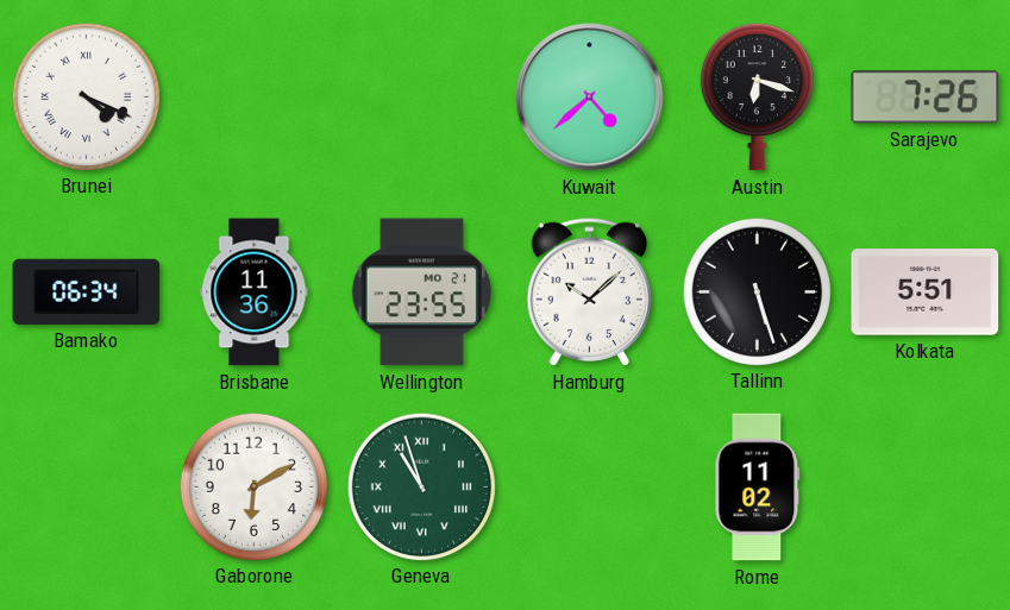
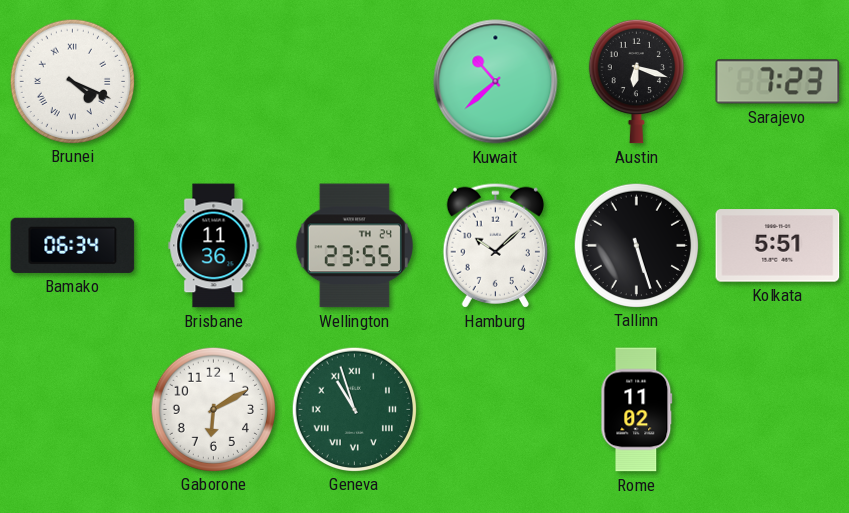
Kuwait: 4:38 -> 10:38 (496, 82)
Sarajevo: 7:26 -> 7:23 (778, 82)
Wellington date: MO 21 -> TH 24 (354, 246)
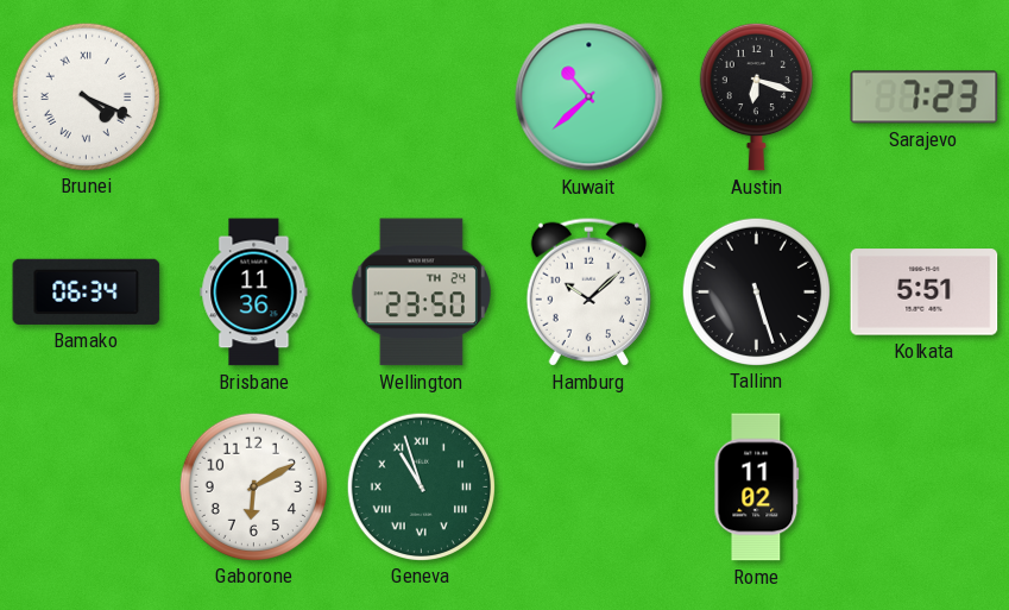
Wellington: 23:55 -> 23:50 (421, 293)
